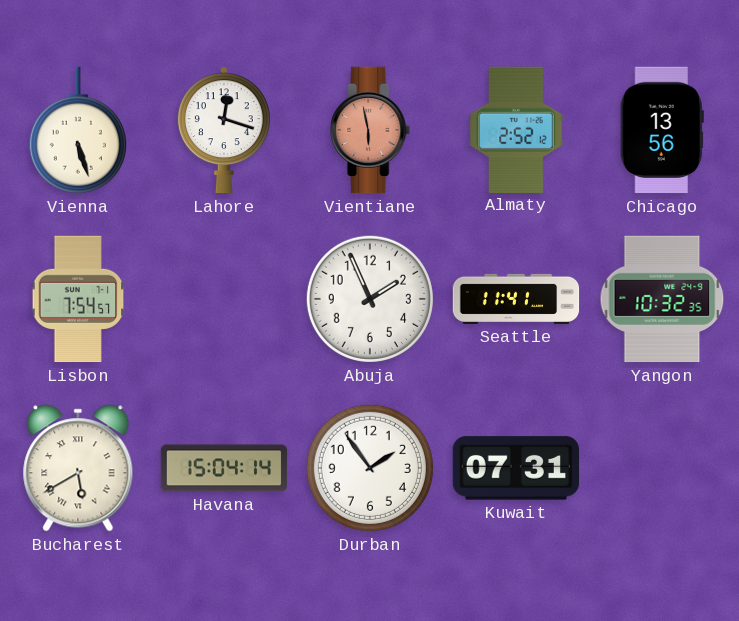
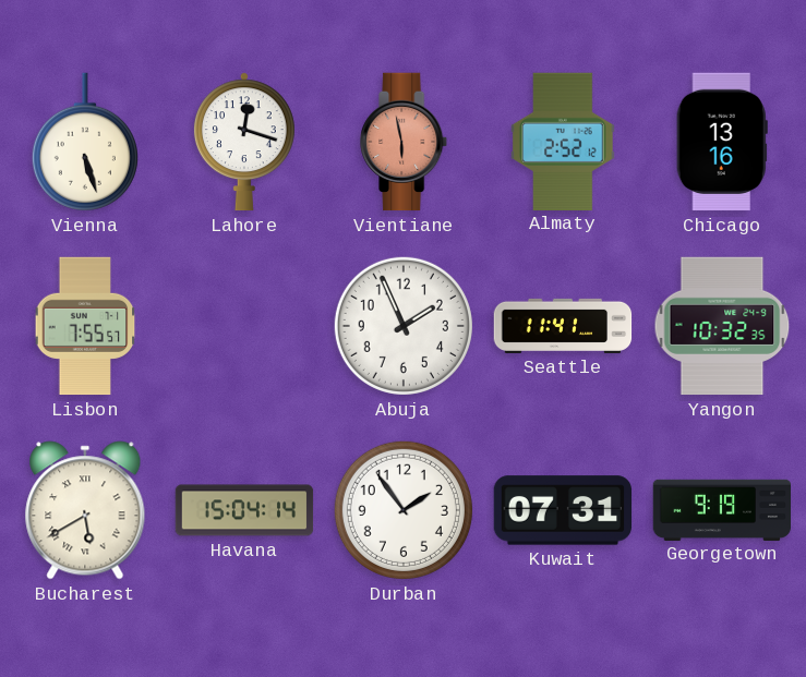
Chicago: 13:56 -> 13:16 (722, 142)
Lisbon: 7:54 -> 7:55 (85, 326)
Georgetown: none -> 9:19 (722, 509)
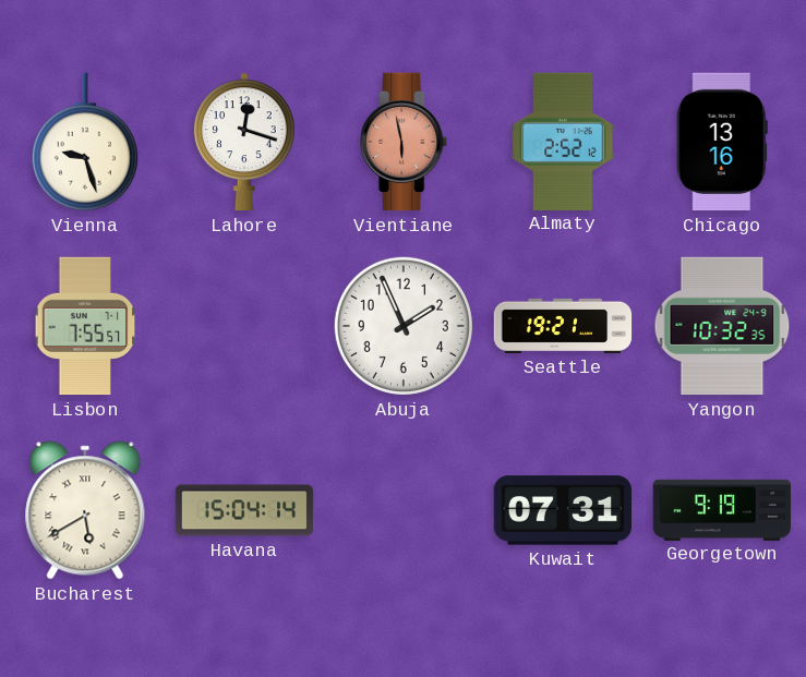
Vienna: 5:27 -> 9:27 (85, 142)
Seattle: 11:41 -> 19:21 (563, 326)
Durban: 1:54 -> none (404, 510)
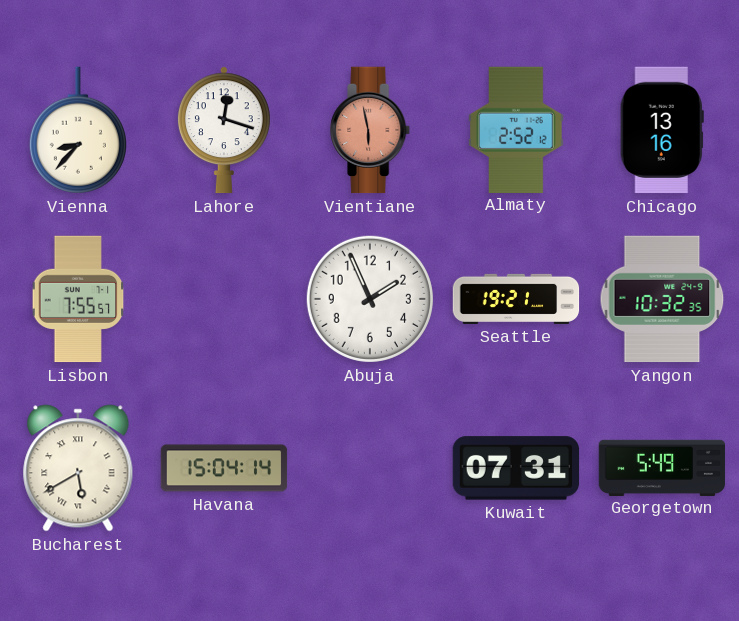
Vienna: 9:27 -> 8:37 (78, 130)
Georgetown: 9:19 -> 5:49 (662, 467)
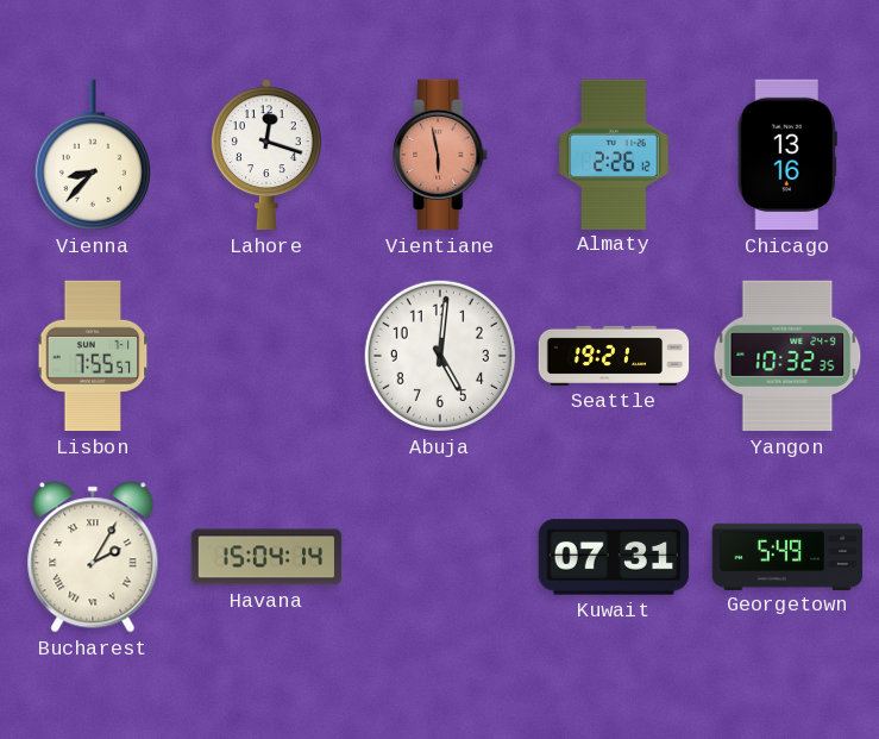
Almaty: 2:52 -> 2:26 (614, 154)
Abuja: 1:56 -> 5:01 (440, 356)
Bucharest: 5:40 -> 2:05 (93, 557)
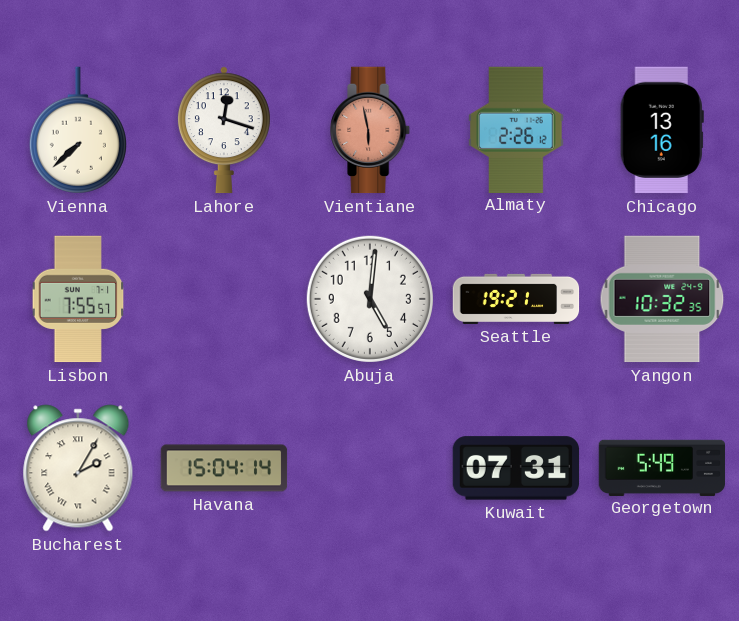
Vienna: 8:37 -> 7:38 (78, 130)
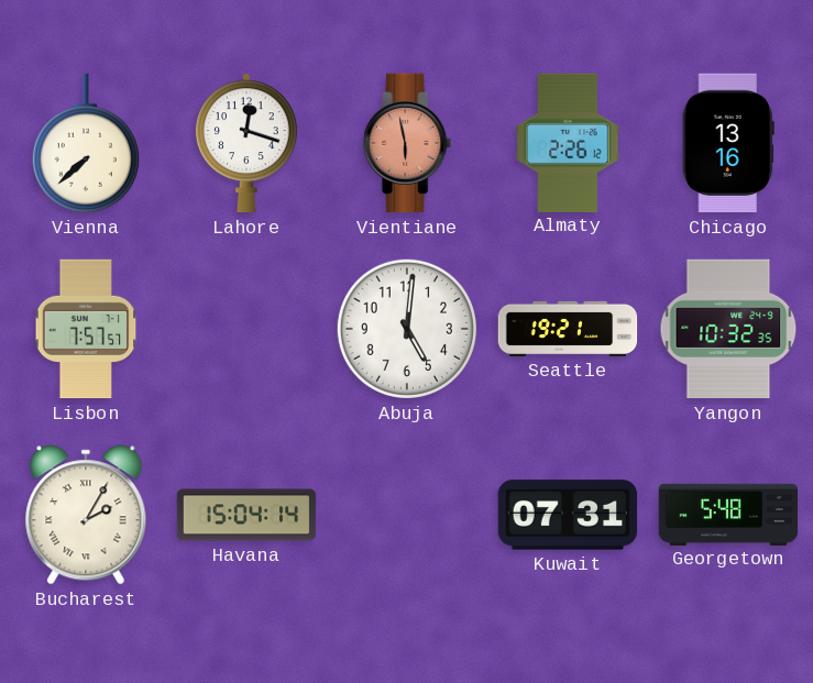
Lisbon: 7:55 -> 7:57 (86, 329)
Georgetown: 5:49 -> 5:48 (728, 514)
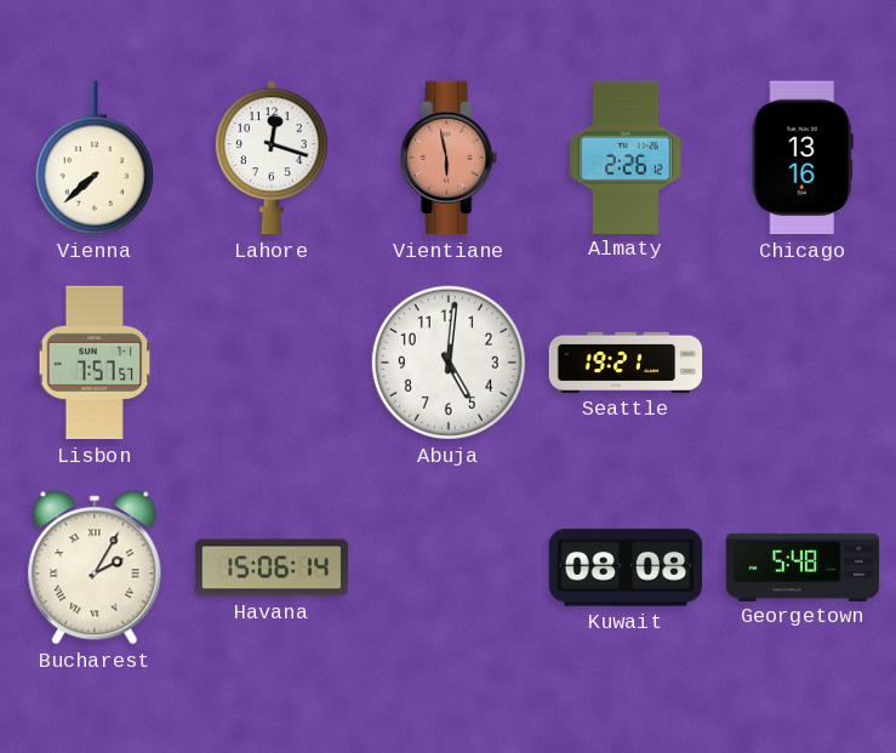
Yangon: 10:32 -> none (728, 329)
Havana: 15:04 -> 15:06 (272, 567)
Kuwait: 07:31 -> 08:08 (626, 567)
